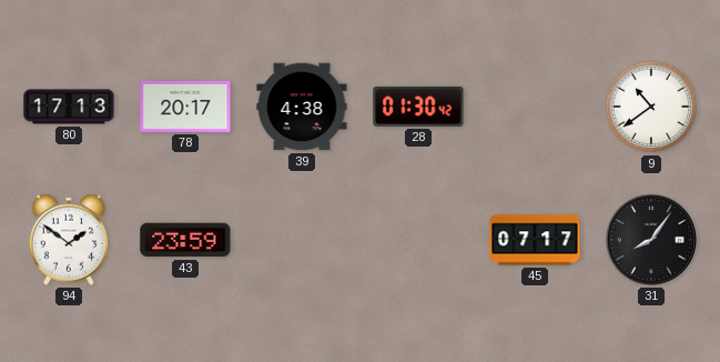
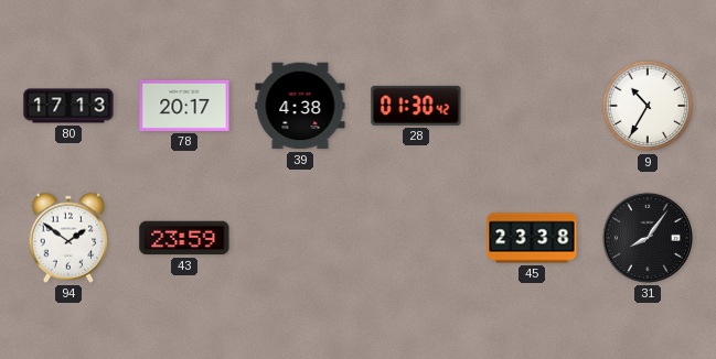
9: 10:39 -> 10:35 (648, 106)
45: 07:17 -> 23:38 (532, 238)
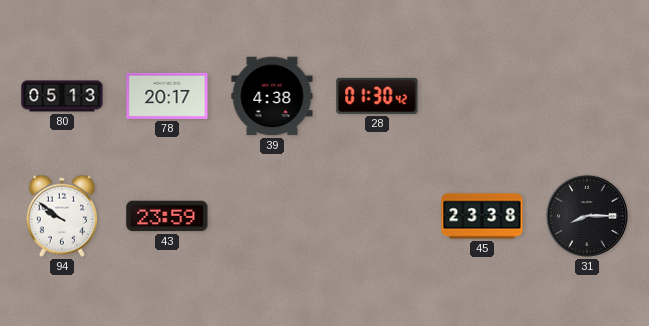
80: 17:13 -> 05:13 (62, 96)
9: 10:35 -> none (648, 106)
94: 1:51 -> 9:51 (62, 216)
31: 8:06 -> 8:15 (587, 216)
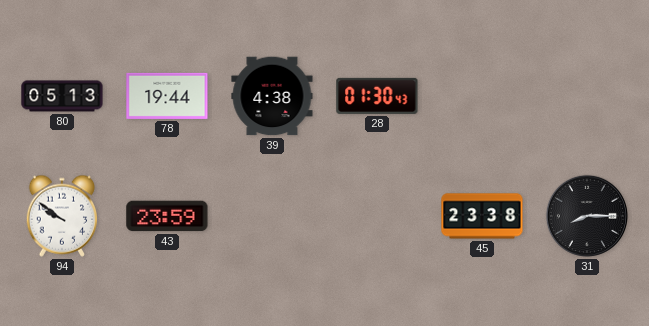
78: 20:17 -> 19:44 (167, 96)
28: 01:30:42 -> 01:30:43 (377, 96)
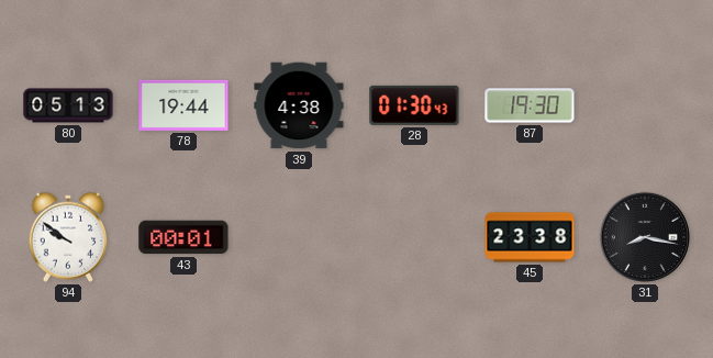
87: none -> 19:30 (530, 105)
43: 23:59 -> 00:01 (183, 237)
31: 8:15 -> 8:17 (645, 237)
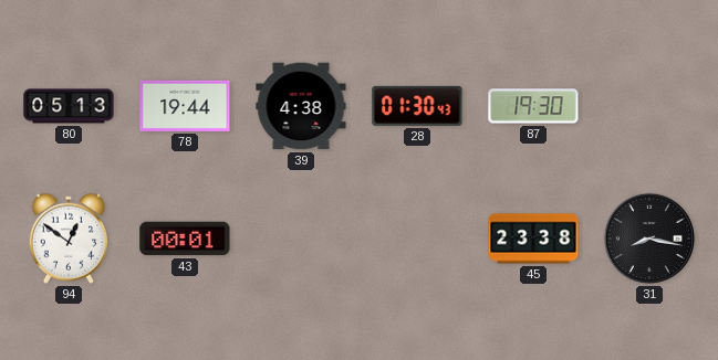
94: 9:51 -> 12:51 (69, 239)
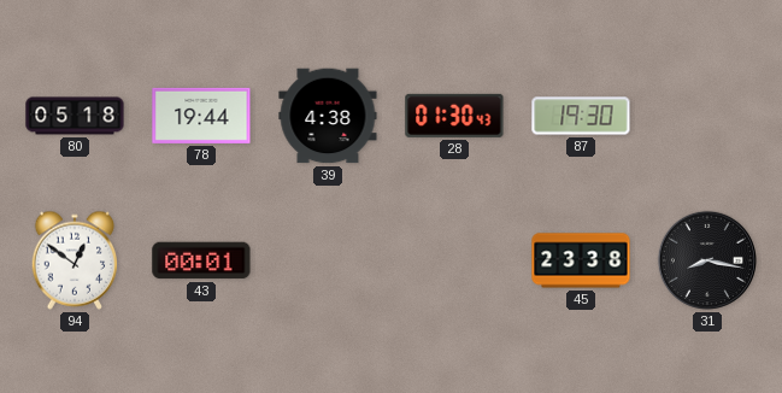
80: 05:13 -> 05:18 (75, 116)
